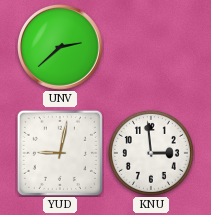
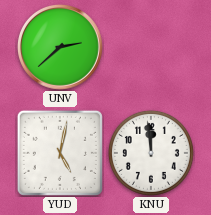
YUD: 9:02 -> 5:02 (60, 153)
KNU: 2:59 -> 11:59 (151, 153)
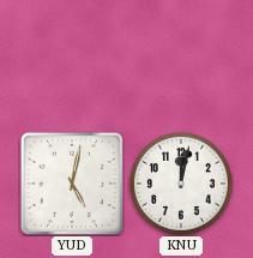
UNV: 2:38 -> none (60, 47)
KNU: 11:59 -> 12:02 (181, 184)
